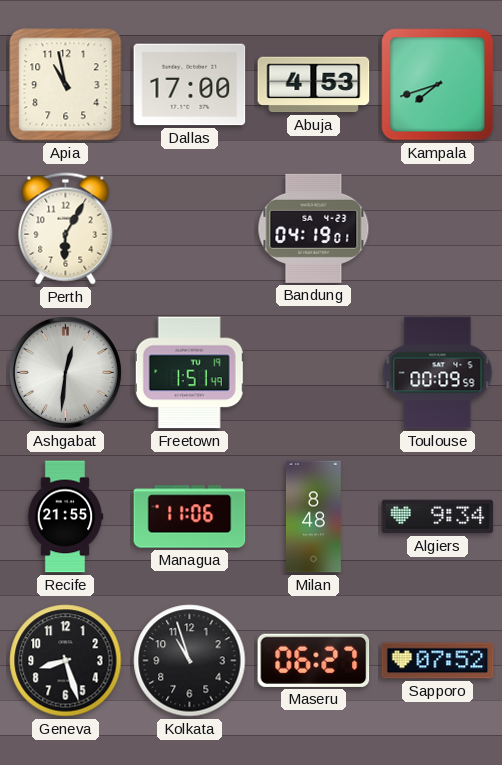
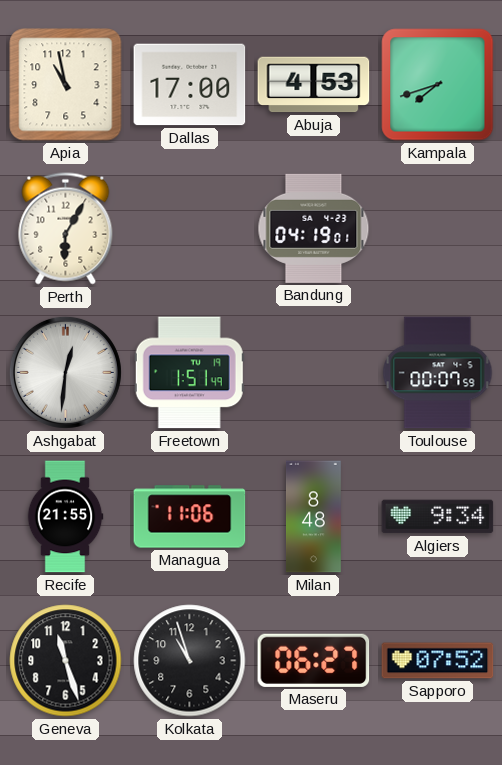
Toulouse: 00:09 -> 00:07 (438, 373)
Geneva: 8:27 -> 11:27 (66, 661)
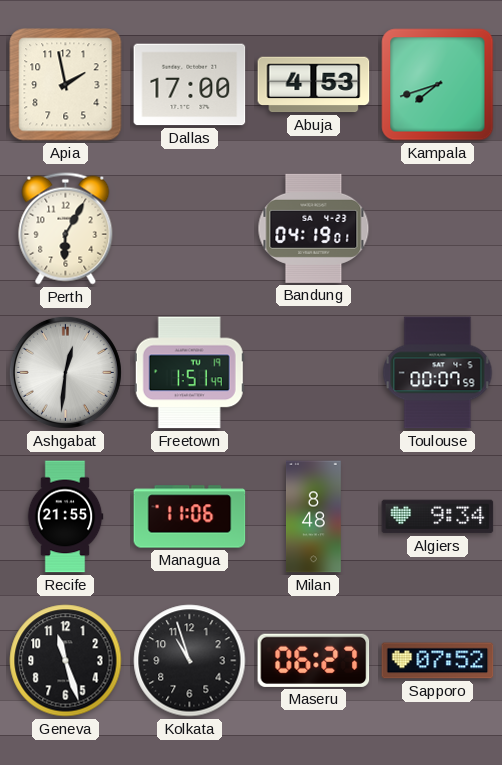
Apia: 10:58 -> 1:58 (66, 85)
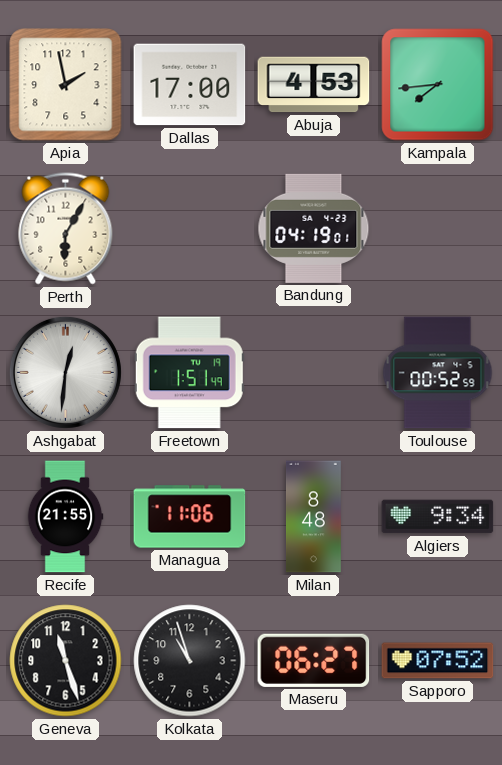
Kampala: 7:42 -> 7:44 (438, 85)
Toulouse: 00:07 -> 00:52 (438, 373)
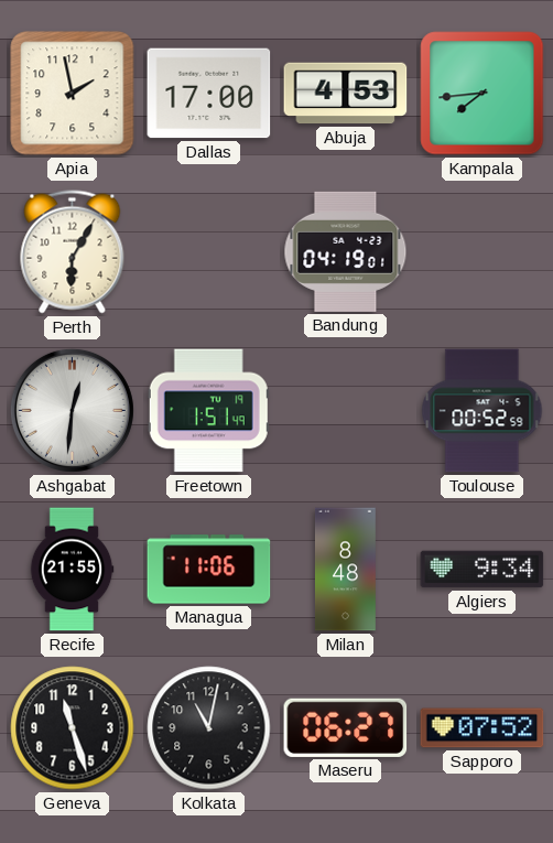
Kolkata: 10:57 -> 11:02 (209, 728)
